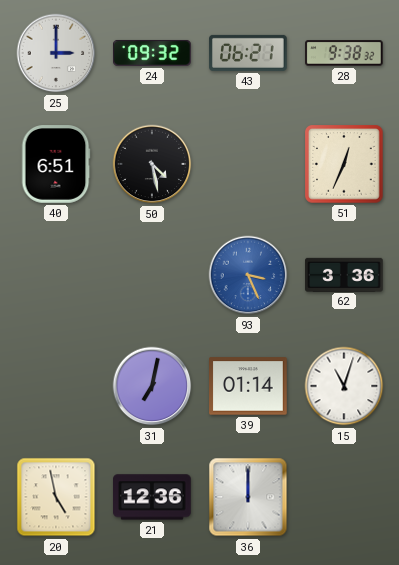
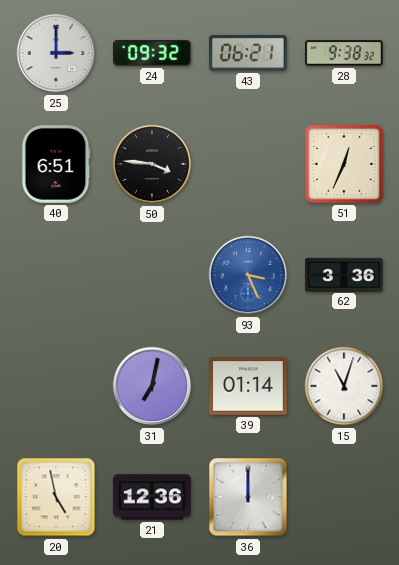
50: 4:28 -> 3:46 (152, 164)
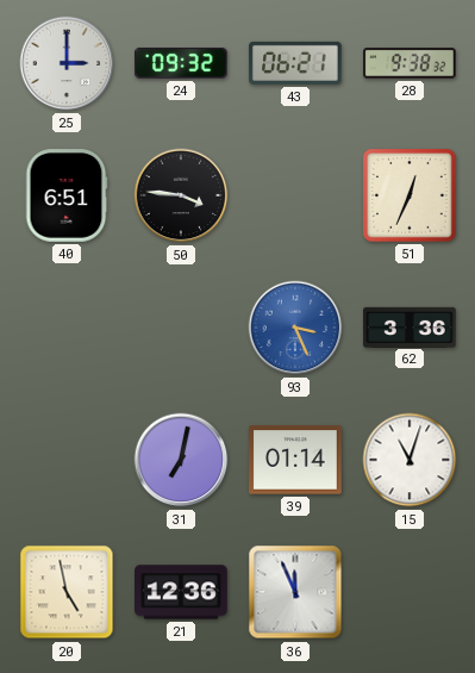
36: 12:00 -> 11:56 (295, 592)
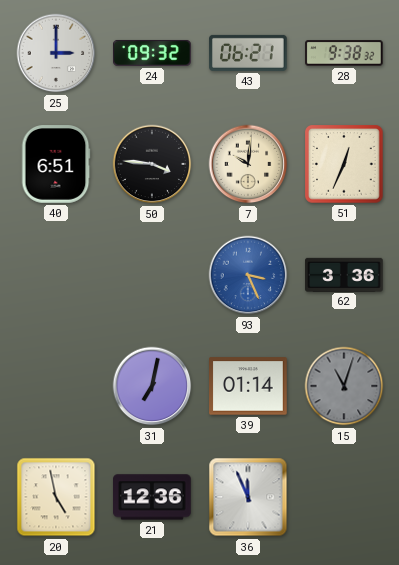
7: none -> 10:01 (248, 164)
15 dial: white -> grey (344, 386)
